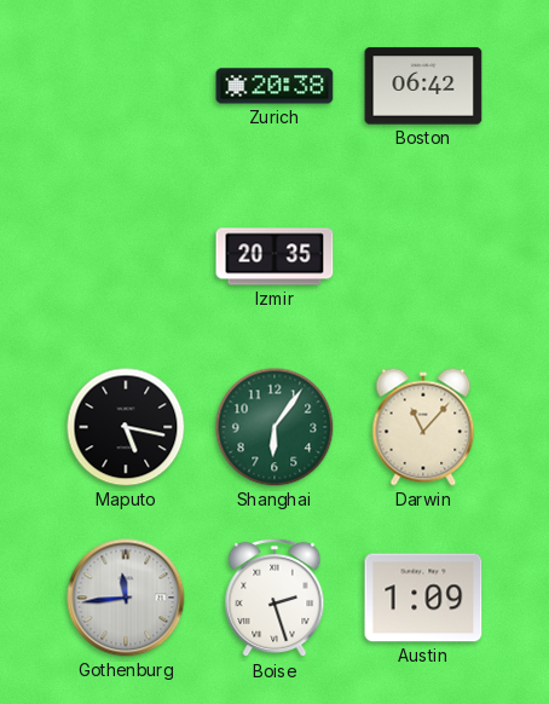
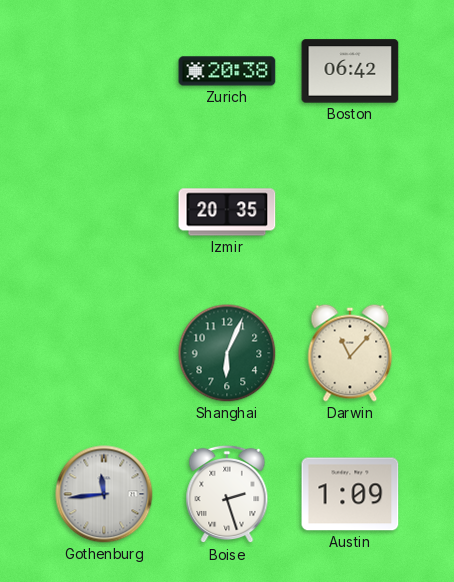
Maputo: 5:17 -> none (126, 427)
Shanghai: 6:06 -> 6:04 (227, 353)
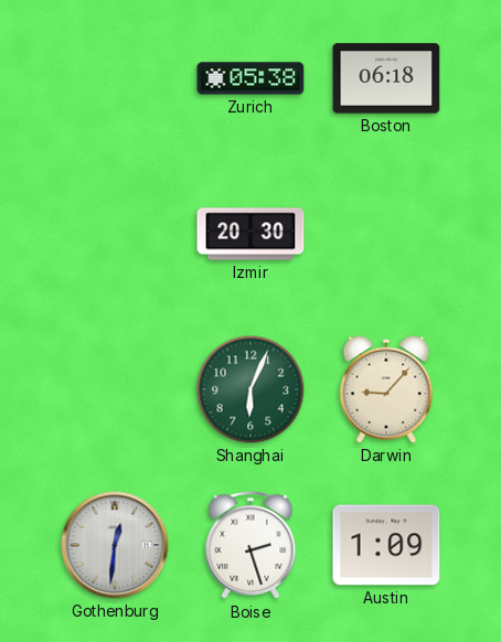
Zurich: 20:38 -> 05:38 (250, 78)
Boston: 06:42 -> 06:18 (386, 78)
Izmir: 20:35 -> 20:30 (250, 234)
Darwin: 11:07 -> 9:07 (386, 389)
Gothenburg: 11:44 -> 12:31 (115, 545)
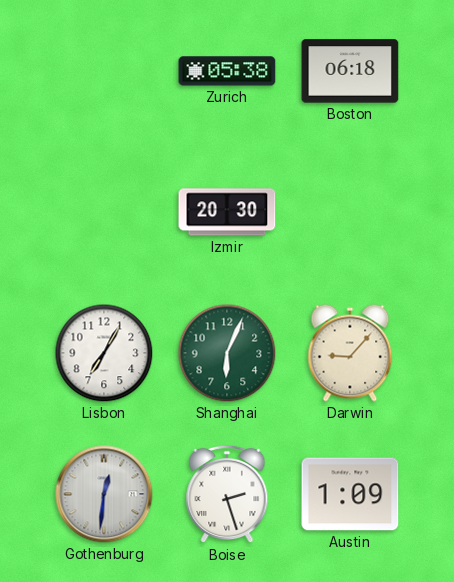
Lisbon: none -> 7:05 (104, 353)
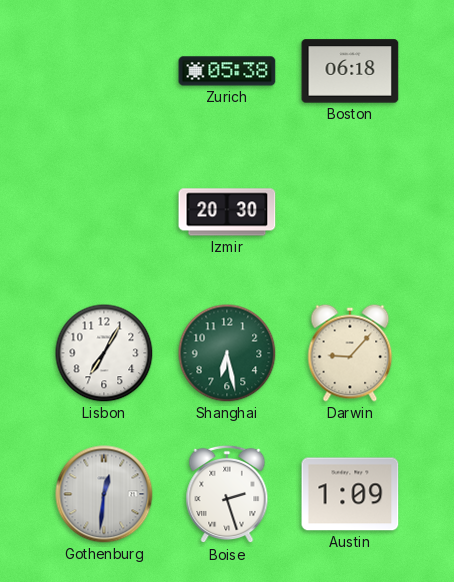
Shanghai: 6:04 -> 6:28 (227, 353)
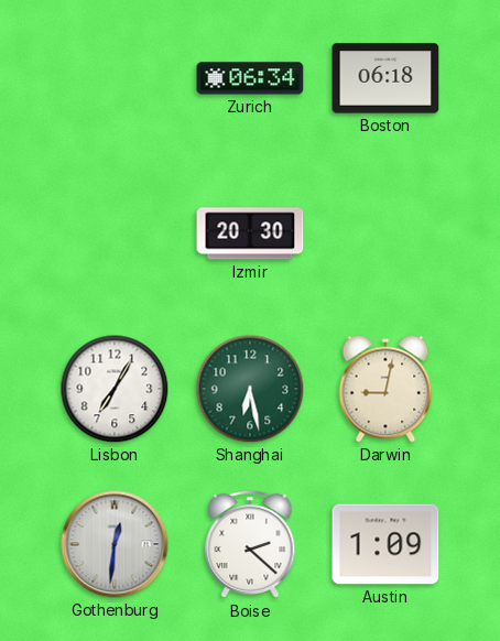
Zurich: 05:38 -> 06:34 (250, 78)
Darwin: 9:07 -> 9:02 (385, 389)
Boise: 2:27 -> 2:22 (250, 544)
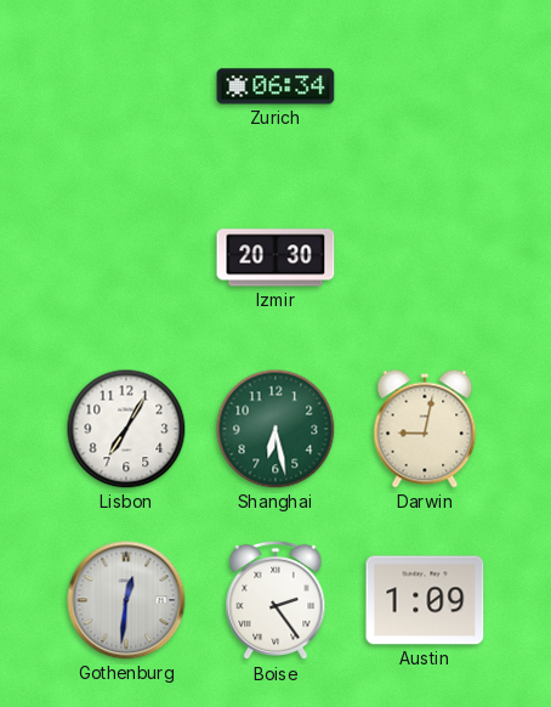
Boston: 06:18 -> none (385, 78)
Boise: 2:22 -> 2:24 (275, 600)
